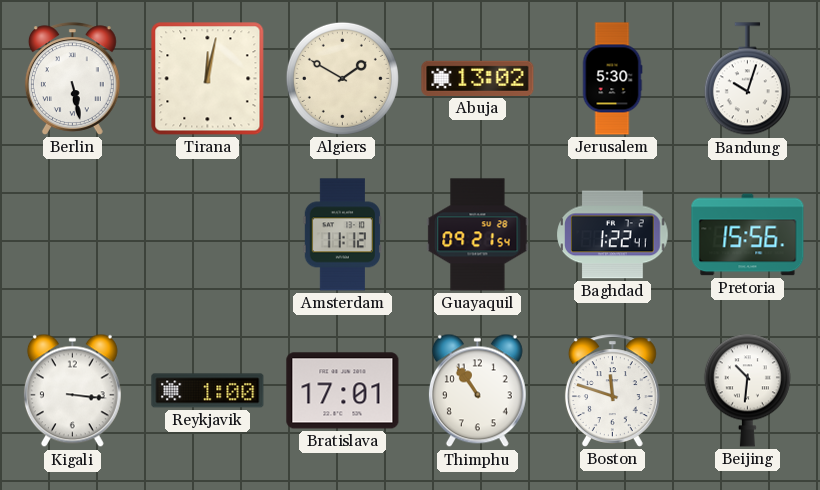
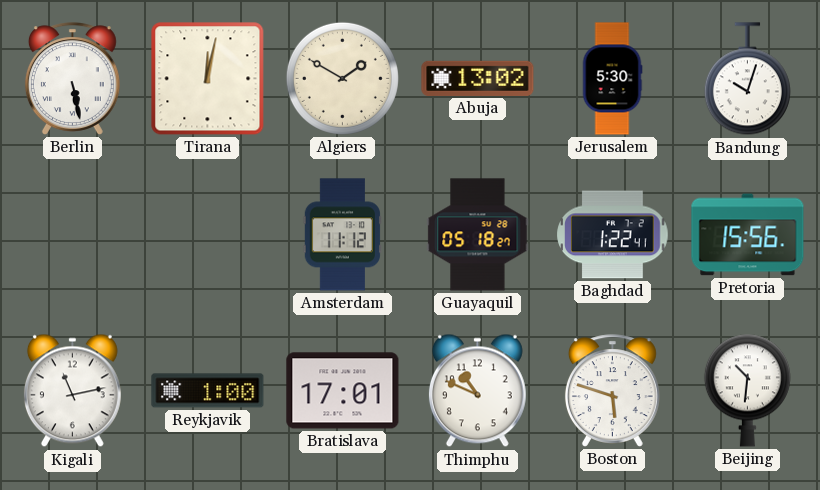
Guayaquil: 09:21 -> 05:18 (478, 235)
Kigali: 3:16 -> 11:13 (72, 391)
Thimphu: 10:54 -> 10:49 (477, 391)
Boston: 11:48 -> 5:48 (612, 391)
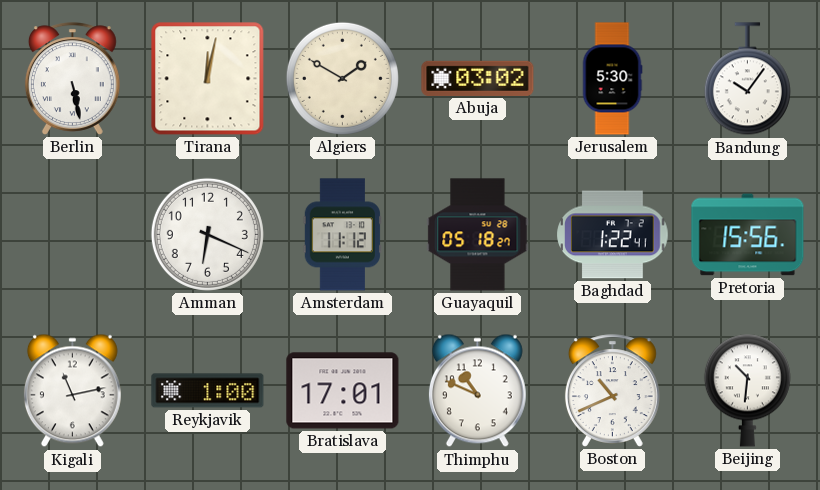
Abuja: 13:02 -> 03:02 (478, 78)
Bandung: 10:03 -> 10:06 (747, 79)
Amman: none -> 6:19 (207, 234)
Boston: 5:48 -> 10:41 (612, 391)
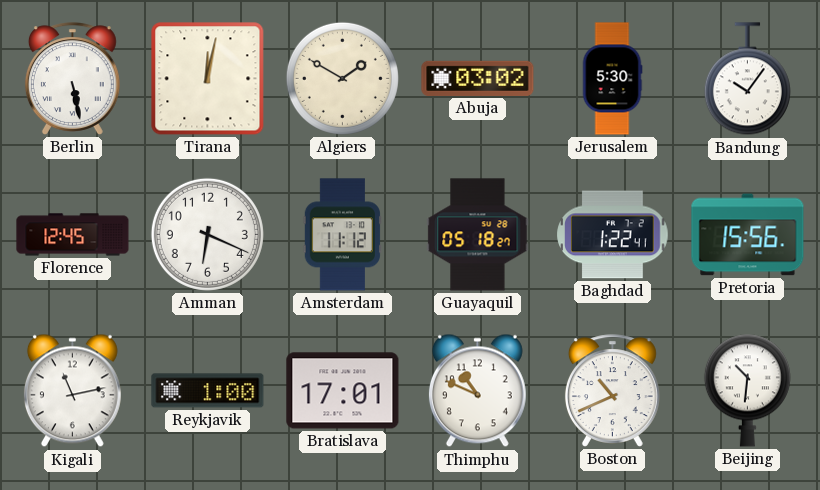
Florence: none -> 12:45 (73, 235)
